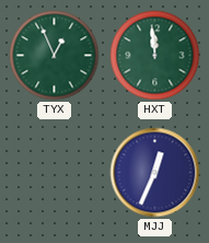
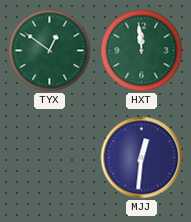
TYX: 12:56 -> 12:51 (50, 51)
MJJ: 12:34 -> 12:31 (142, 158)
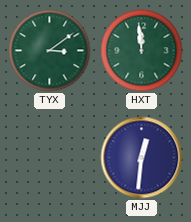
TYX: 12:51 -> 3:09 (50, 51)
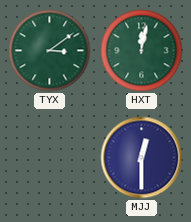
HXT: 11:59 -> 12:02 (142, 51)
MJJ: 12:31 -> 12:30 (142, 158)
